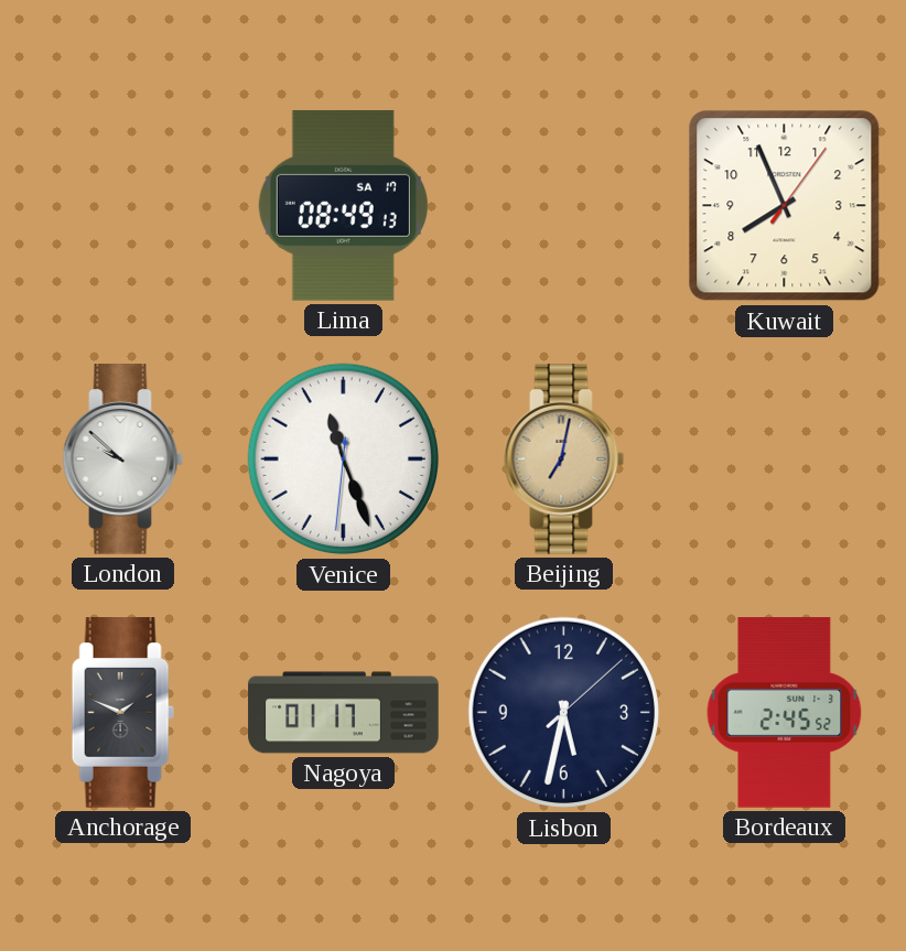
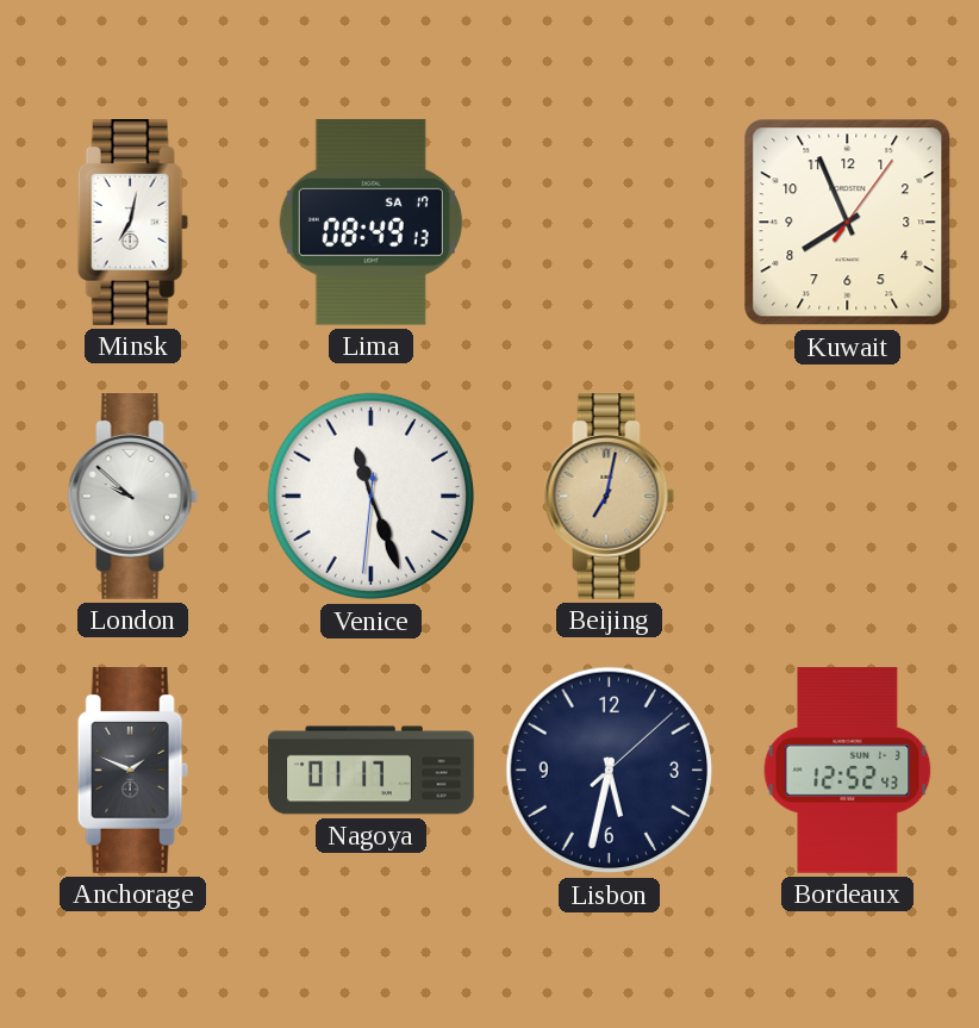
Minsk: none -> 7:02 (132, 223)
Bordeaux: 2:45 -> 12:52 (848, 771)
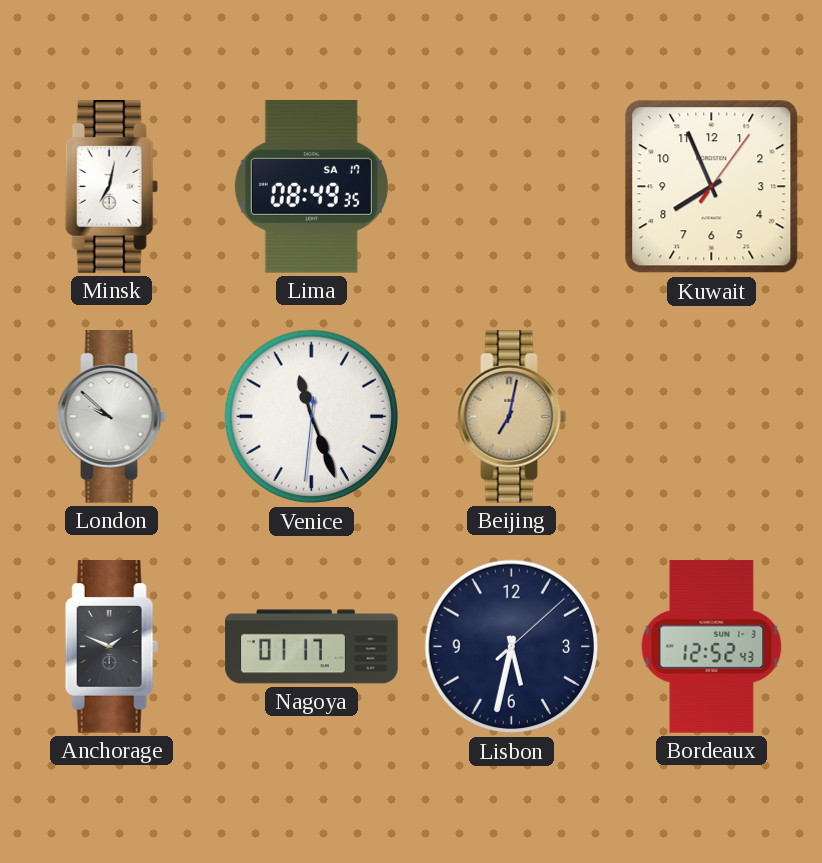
Lima: 08:49:13 -> 08:49:35 (311, 186)
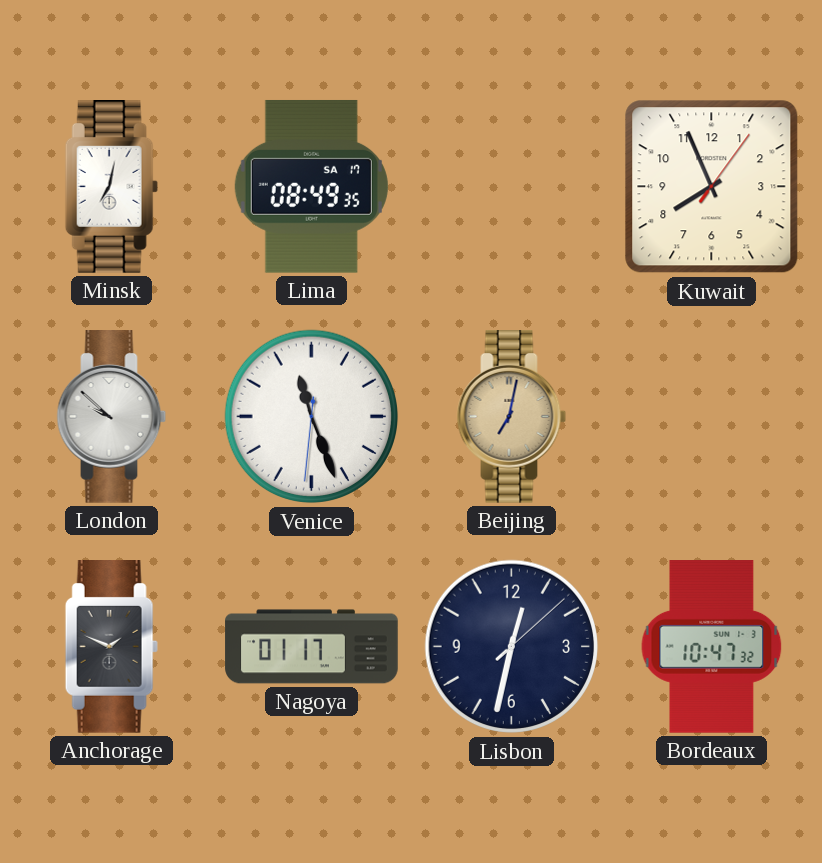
Lisbon: 5:32 -> 12:32 (512, 647)
Bordeaux: 12:52 -> 10:47 (712, 647)
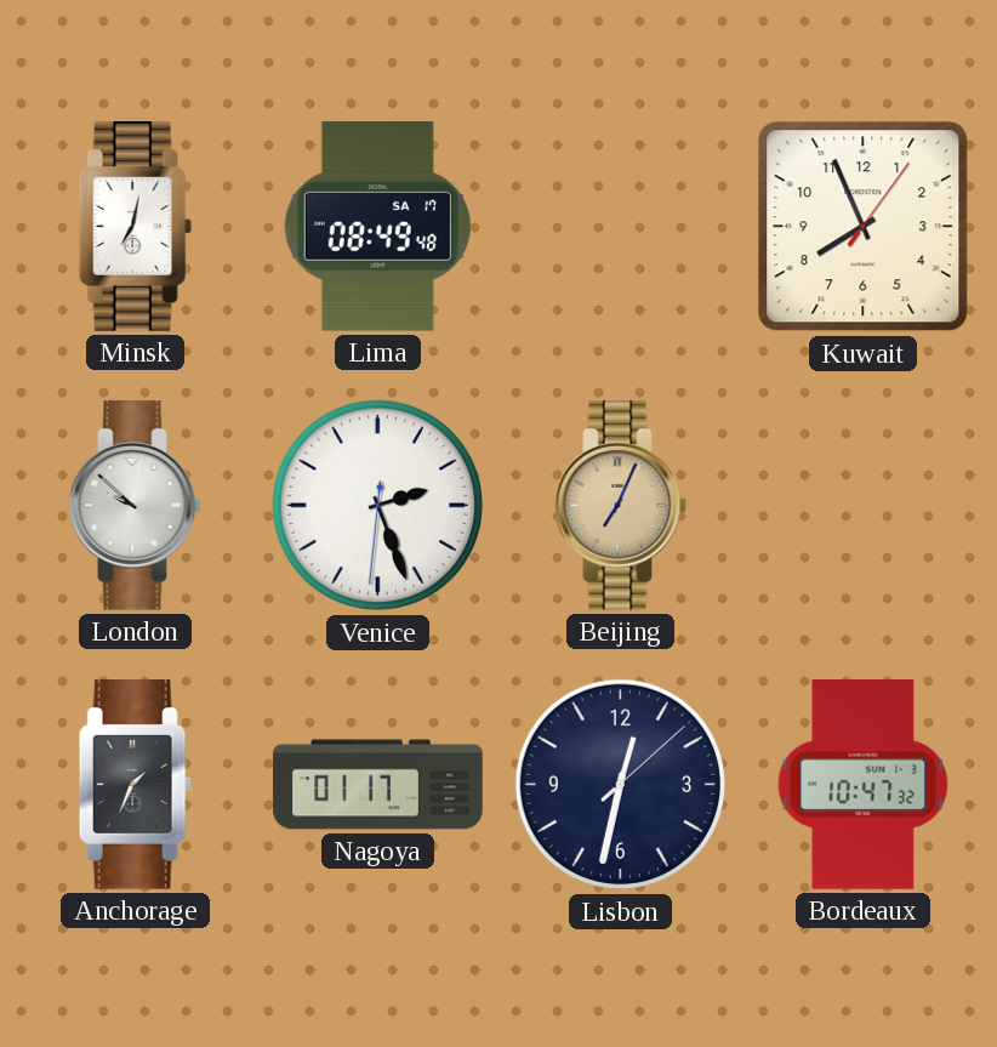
Lima: 08:49:35 -> 08:49:48 (377, 226)
Venice: 11:26 -> 2:26 (378, 506)
Beijing: 7:02 -> 7:04 (621, 506)
Anchorage: 1:49 -> 1:34 (135, 785)
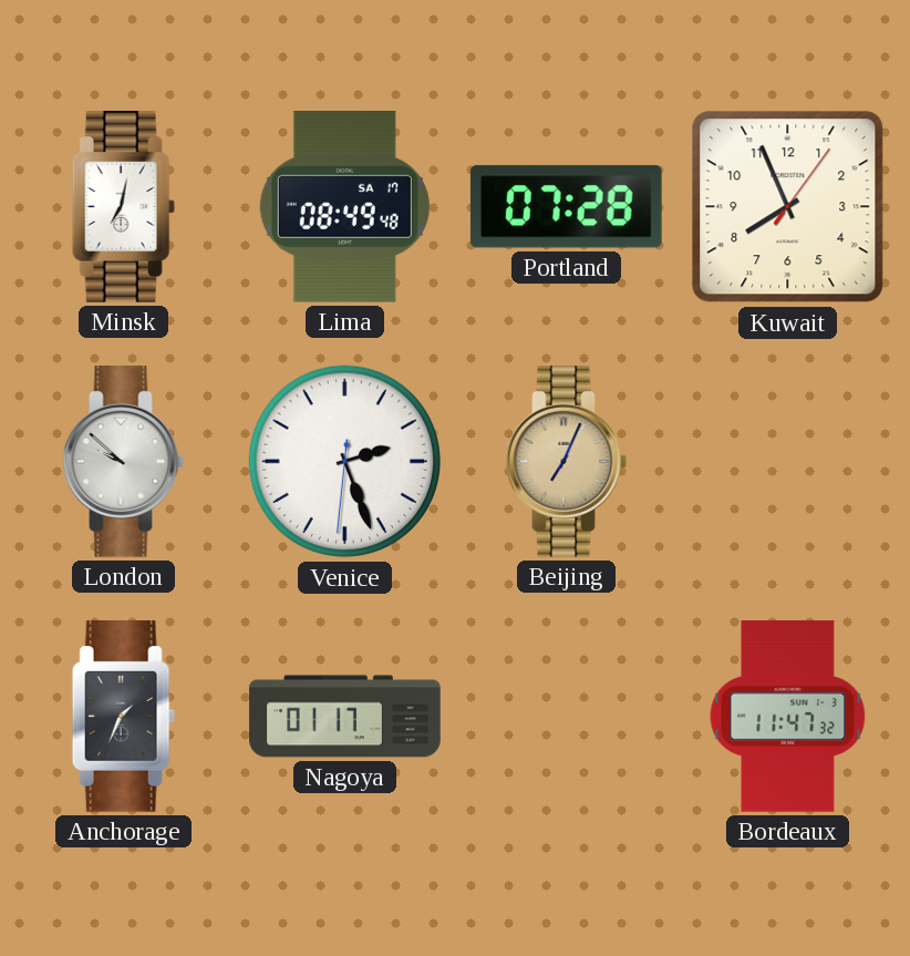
Portland: none -> 07:28 (566, 207)
Lisbon: 12:32 -> none (621, 785)
Bordeaux: 10:47 -> 11:47 (788, 717)
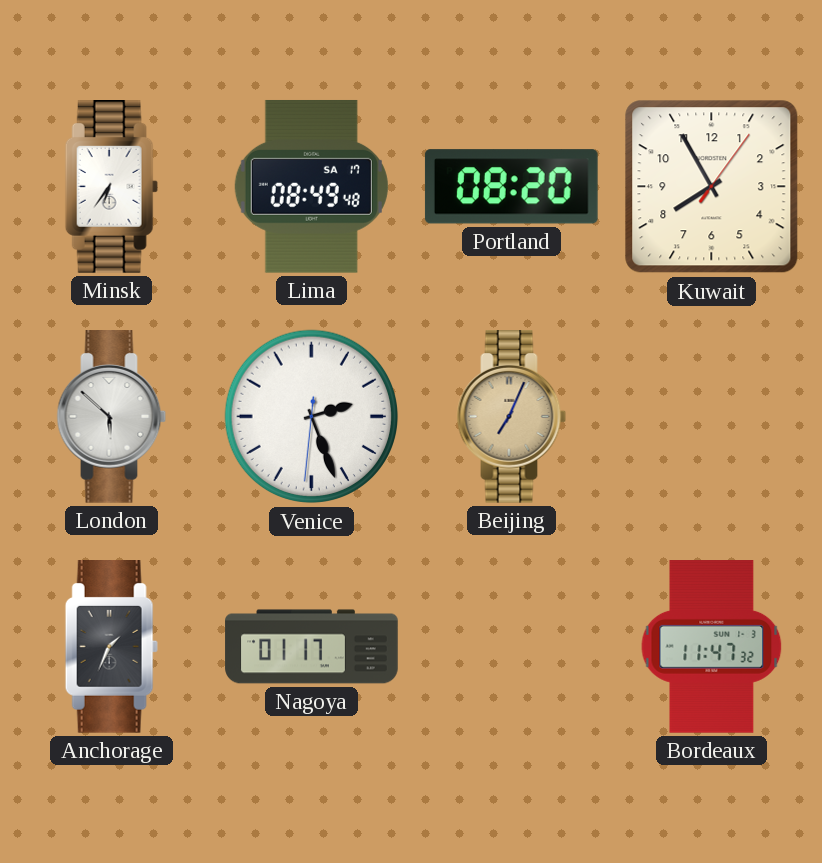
Minsk: 7:02 -> 6:36 (111, 187)
Portland: 07:28 -> 08:20 (511, 187)
Kuwait: 7:56 -> 7:55 (712, 187)
London: 9:52 -> 5:52 (112, 417)
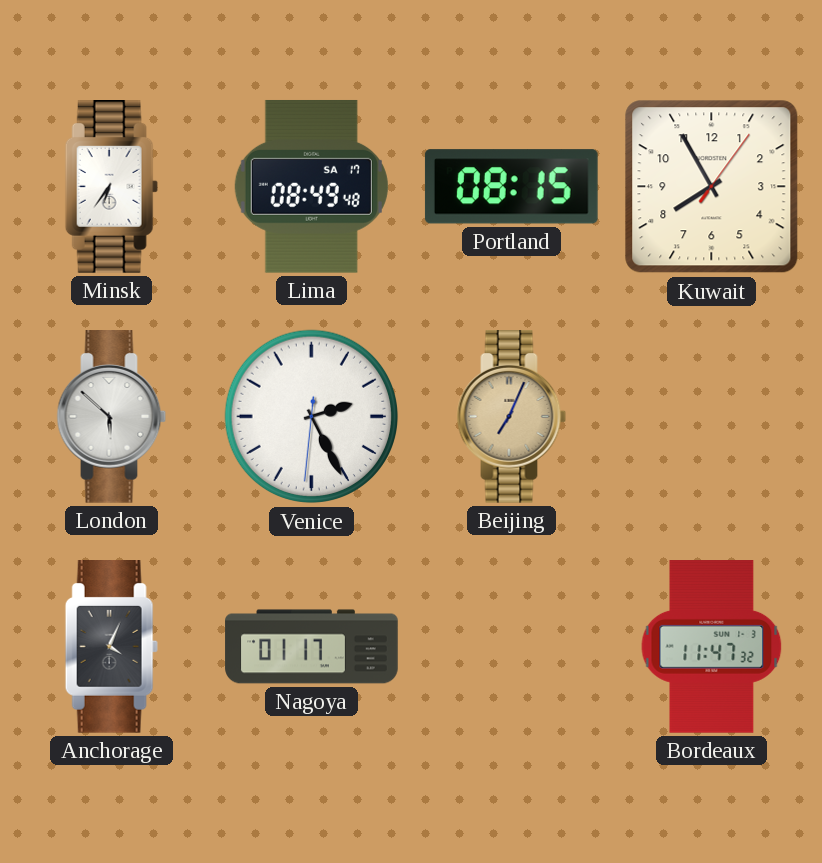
Portland: 08:20 -> 08:15 (511, 187)
Venice: 2:26 -> 2:25 (312, 417)
Anchorage: 1:34 -> 4:04 (111, 647)
